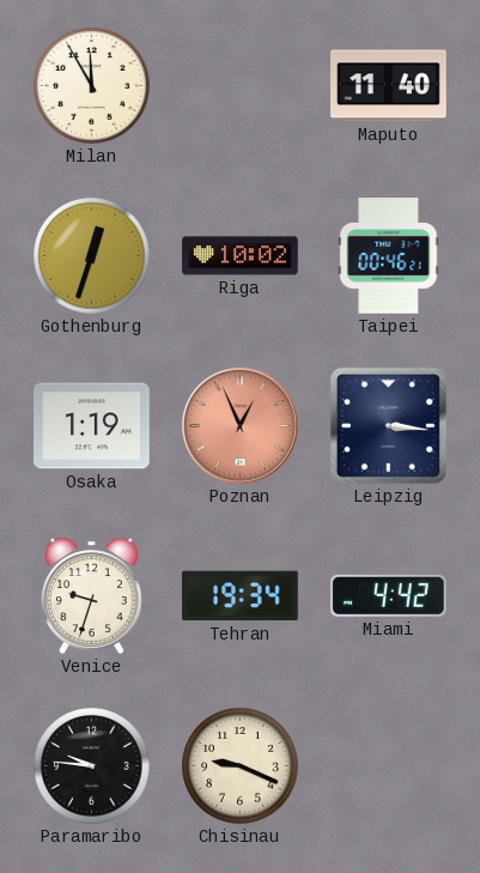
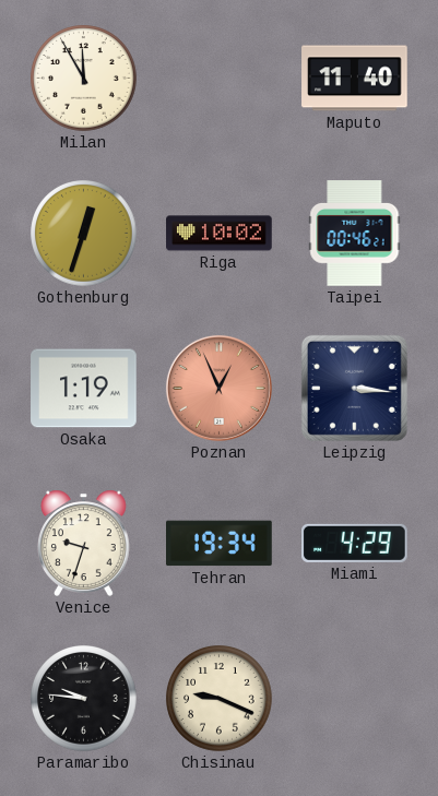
Miami: 4:42 -> 4:29 (355, 543)
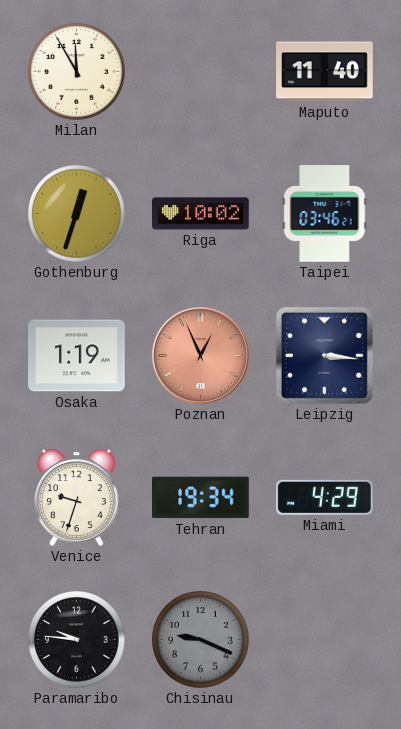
Taipei: 00:46 -> 03:46 (325, 214)
Chisinau dial: cream -> grey (201, 640)
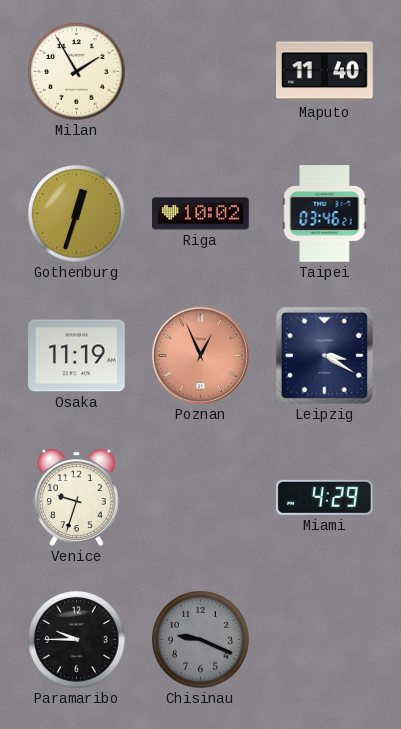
Milan: 11:55 -> 1:55 (77, 72)
Osaka: 1:19 -> 11:19 (77, 356)
Leipzig: 3:16 -> 3:20 (324, 355)
Tehran: 19:34 -> none (201, 498)
Paramaribo: 9:46 -> 9:45 (77, 640)
